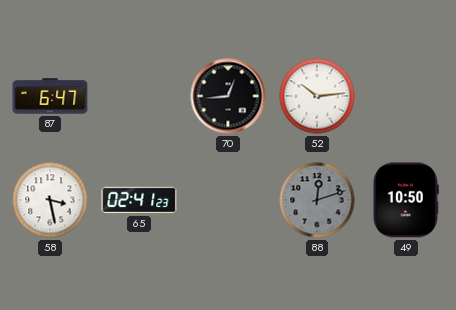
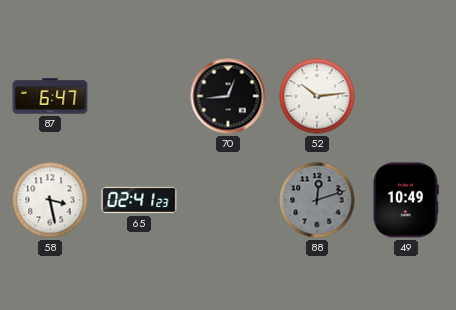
49: 10:50 -> 10:49 (405, 200)
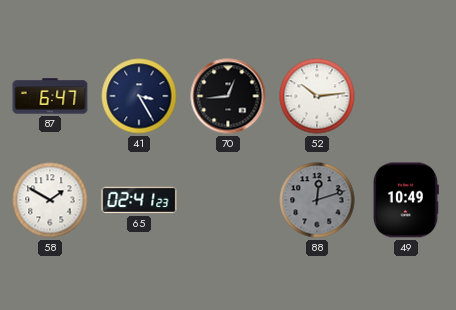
41: none -> 3:25 (139, 96)
58: 3:28 -> 1:50 (50, 200)
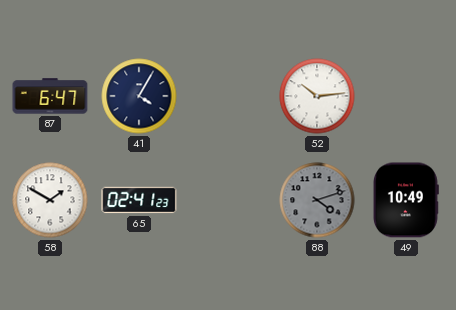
41: 3:25 -> 4:05 (139, 96)
70: 12:44 -> none (228, 96)
88: 12:12 -> 4:12 (317, 200)
